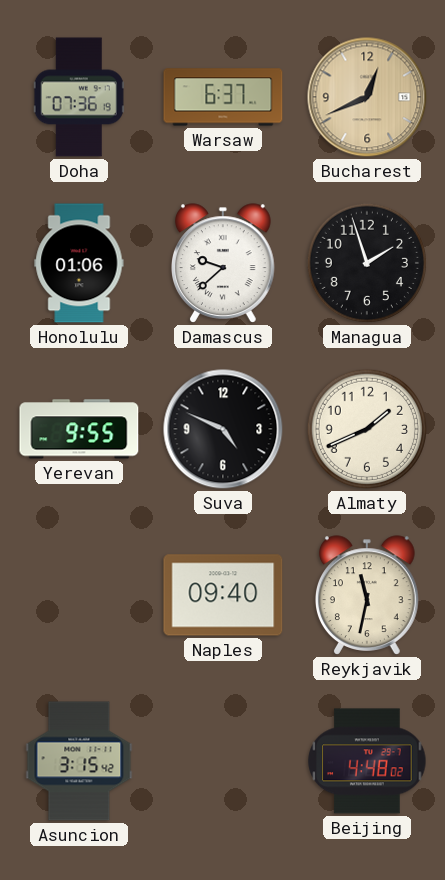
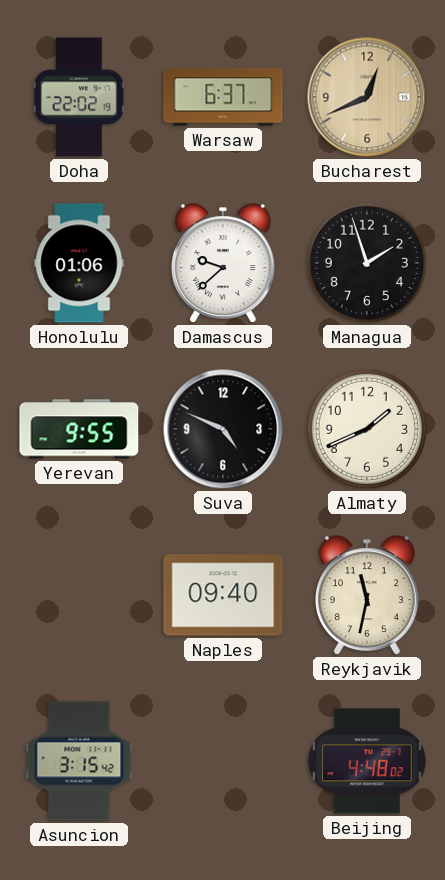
Doha: 07:36 -> 22:02 (79, 97)
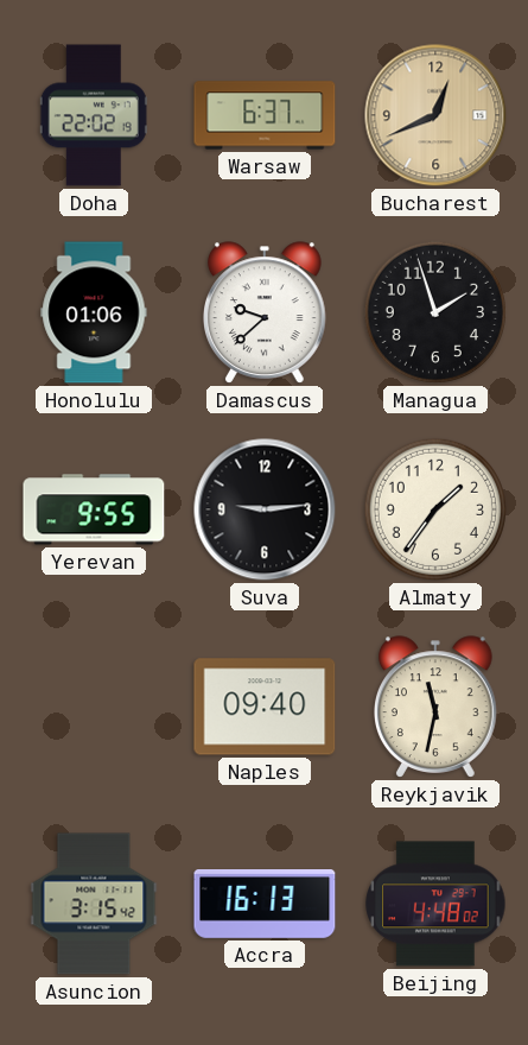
Suva: 4:49 -> 9:14 (265, 509)
Almaty: 1:41 -> 1:36 (435, 509)
Accra: none -> 16:13 (265, 905)
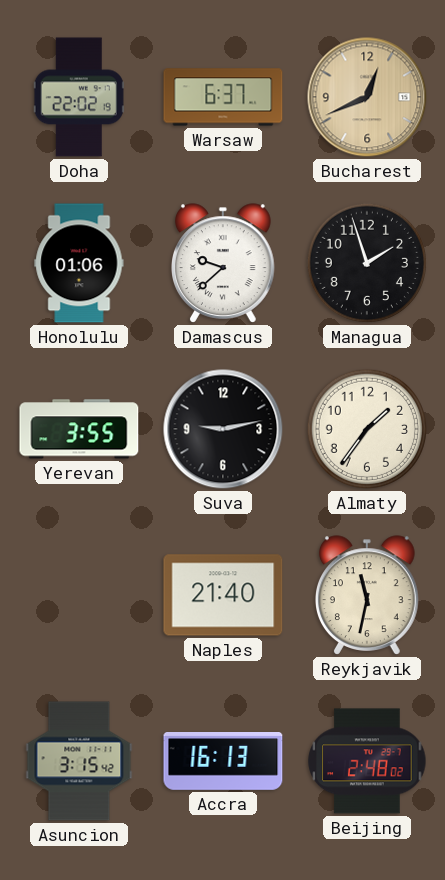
Yerevan: 9:55 -> 3:55 (79, 429)
Suva: 9:14 -> 9:13 (223, 429)
Naples: 09:40 -> 21:40 (223, 595)
Beijing: 4:48 -> 2:48 (367, 761)
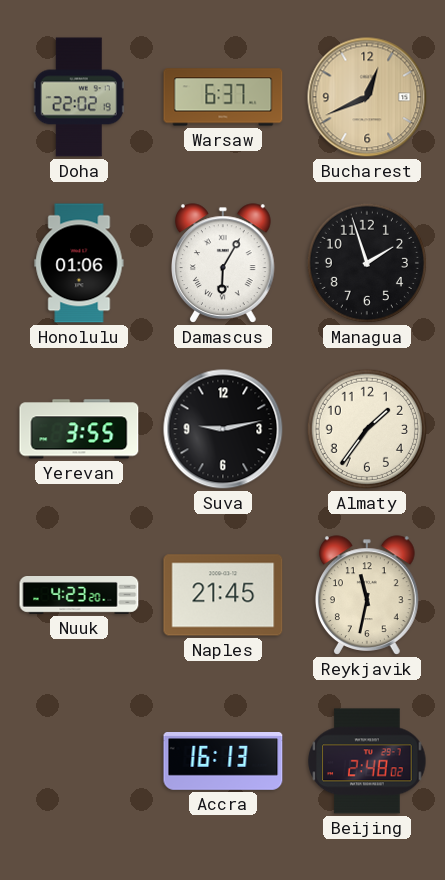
Damascus: 9:38 -> 6:05 (224, 263)
Nuuk: none -> 4:23 (79, 596)
Naples: 21:40 -> 21:45 (223, 595)
Asuncion: 3:15 -> none (79, 761)
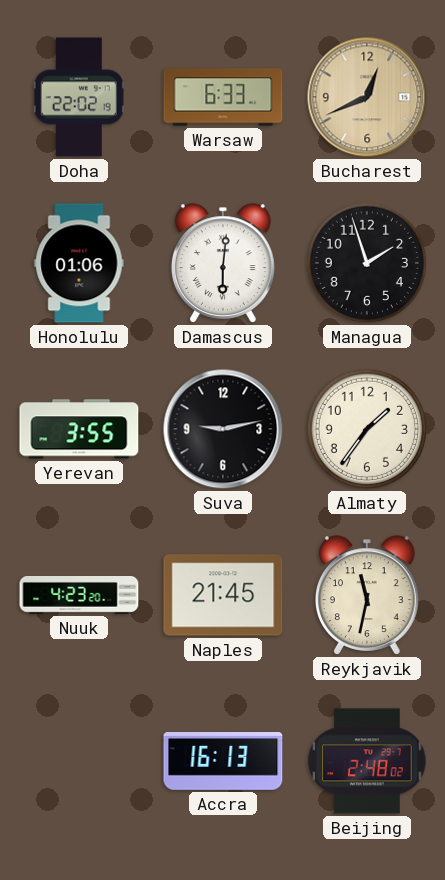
Warsaw: 6:37 -> 6:33 (223, 97)
Damascus: 6:05 -> 6:01 (224, 263)
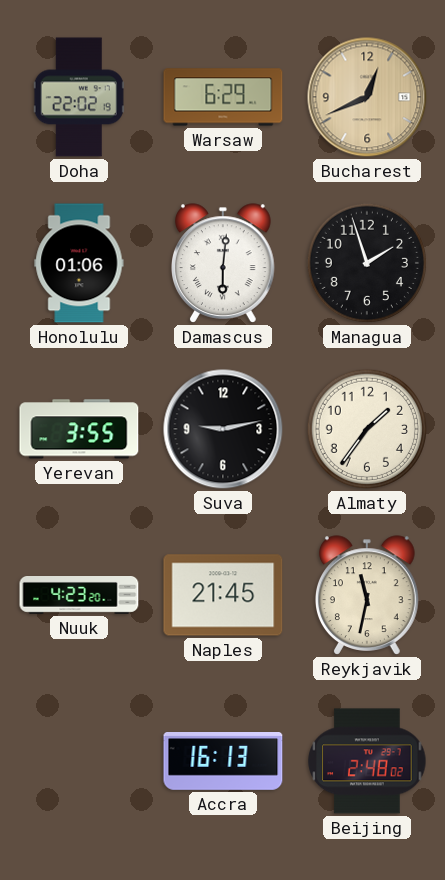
Warsaw: 6:33 -> 6:29 (223, 97)
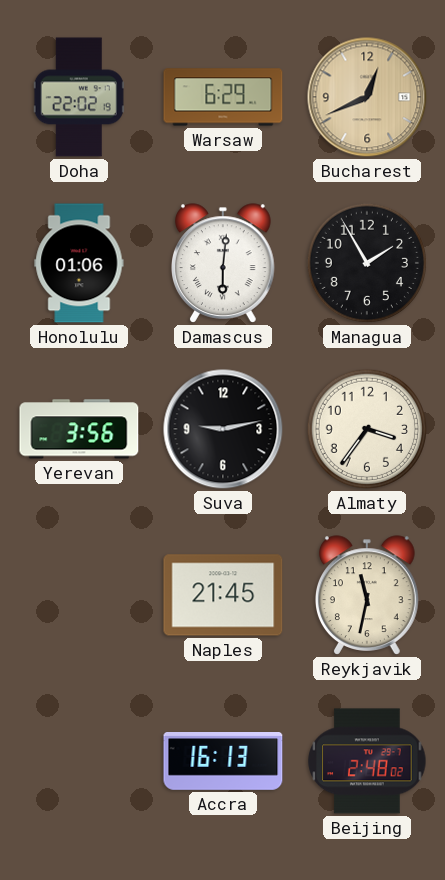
Managua: 1:57 -> 1:55 (367, 263)
Yerevan: 3:55 -> 3:56 (79, 429)
Almaty: 1:36 -> 3:36 (367, 429)
Nuuk: 4:23 -> none (79, 596)
